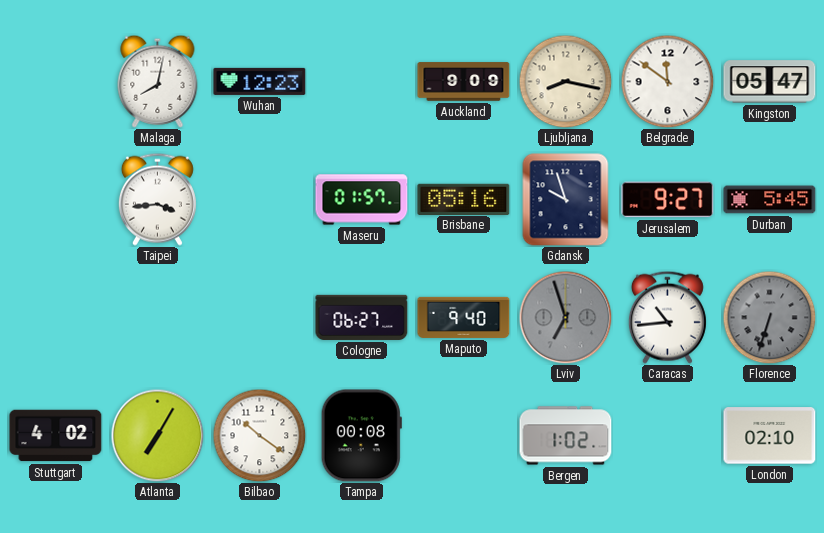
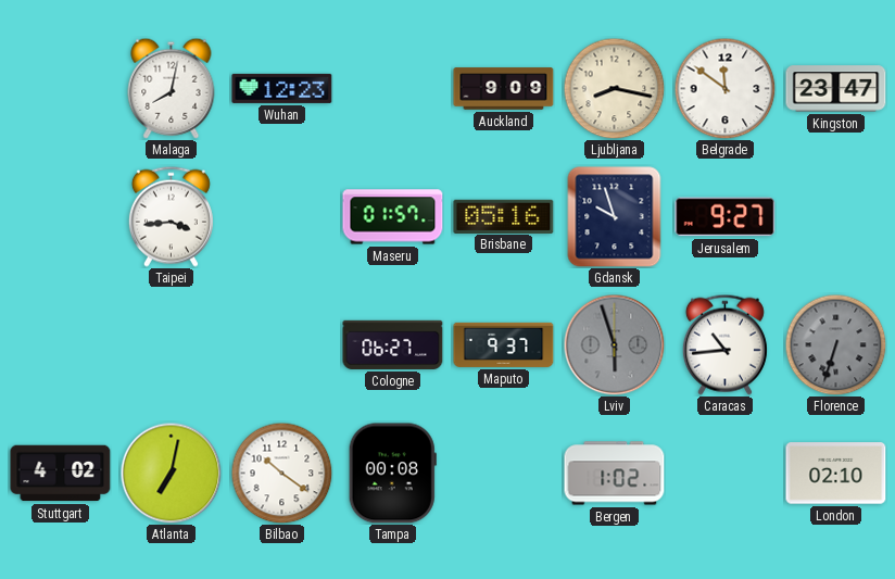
Kingston: 05:47 -> 23:47 (836, 89)
Durban: 5:45 -> none (770, 200)
Maputo: 9:40 -> 9:37 (504, 344)
Lviv: 6:57 -> 5:57 (614, 344)
Atlanta: 7:05 -> 7:02 (171, 473)
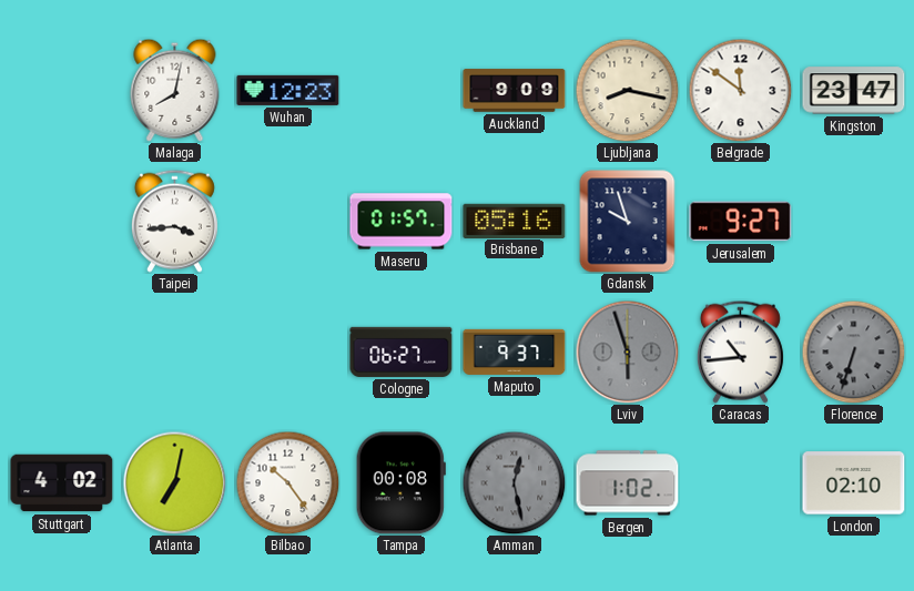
Bilbao: 10:21 -> 10:24 (287, 482)
Amman: none -> 12:28 (514, 482)
